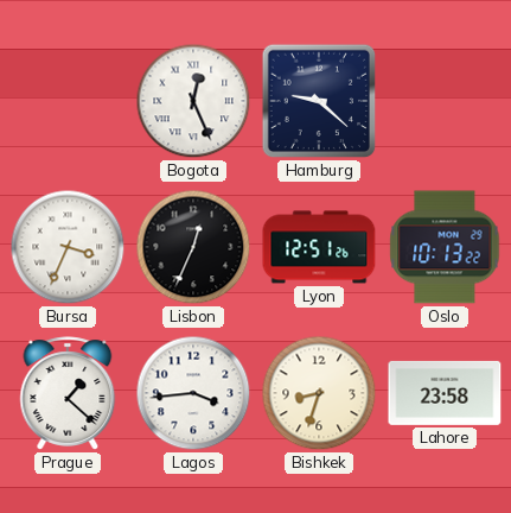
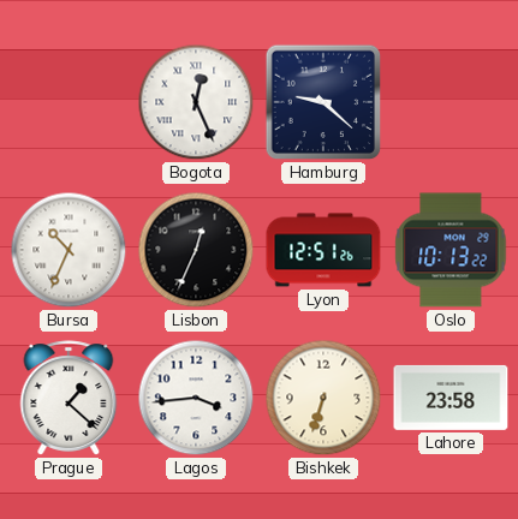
Bursa: 3:34 -> 10:34 (69, 250)
Bishkek: 8:33 -> 6:33 (323, 398)
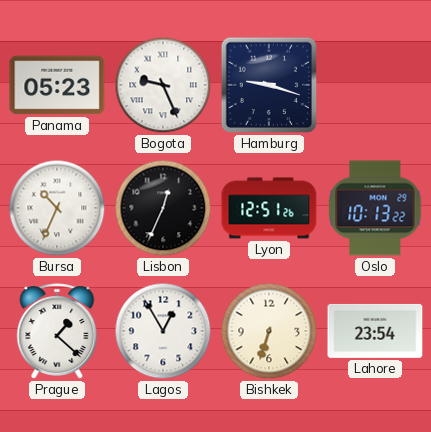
Panama: none -> 05:23 (57, 85)
Bogota: 12:26 -> 9:26 (163, 85)
Hamburg: 9:22 -> 9:18 (269, 85)
Lagos: 3:44 -> 12:55 (163, 331)
Lahore: 23:58 -> 23:54 (375, 331)
